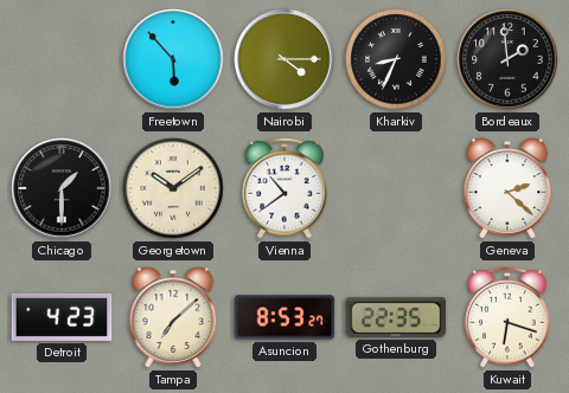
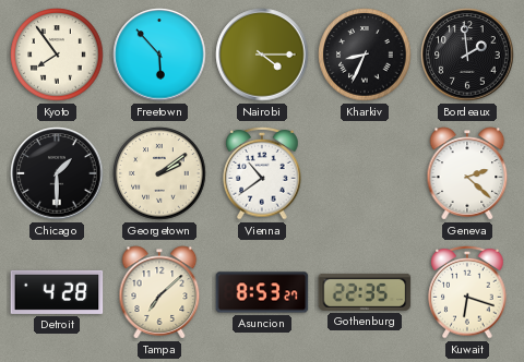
Kyoto: none -> 7:54 (57, 55)
Georgetown: 10:09 -> 2:09 (159, 173)
Detroit: 4:23 -> 4:28 (57, 292)
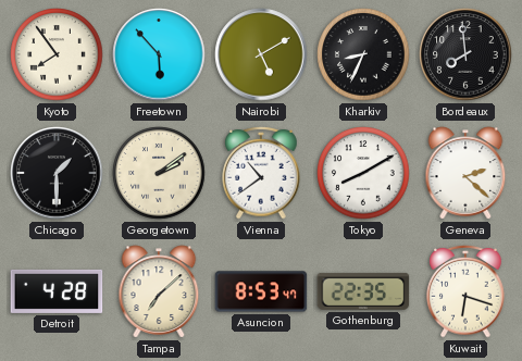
Nairobi: 4:15 -> 5:10 (261, 54)
Bordeaux: 1:59 -> 7:59 (465, 54)
Tokyo: none -> 8:10 (363, 173)
Asuncion: 8:53:27 -> 8:53:47 (261, 291)
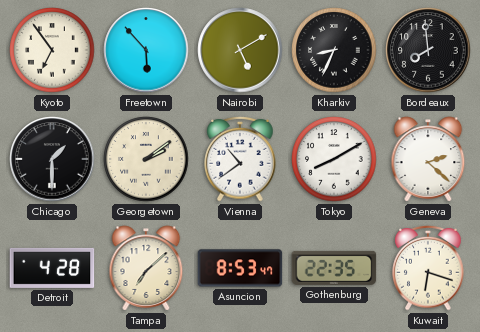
Kyoto: 7:54 -> 6:54 (52, 50)
